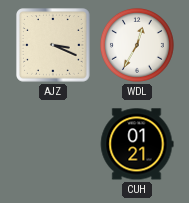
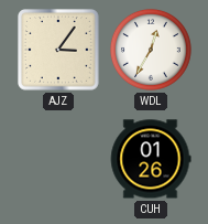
AJZ: 3:19 -> 3:06 (59, 51)
CUH: 01:21 -> 01:26 (151, 159)
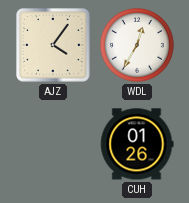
AJZ: 3:06 -> 4:06 (54, 46)
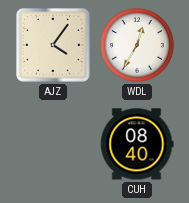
CUH: 01:26 -> 08:40 (137, 144)
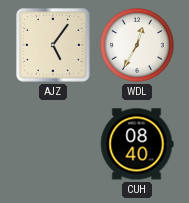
AJZ: 4:06 -> 5:06 (54, 46)
